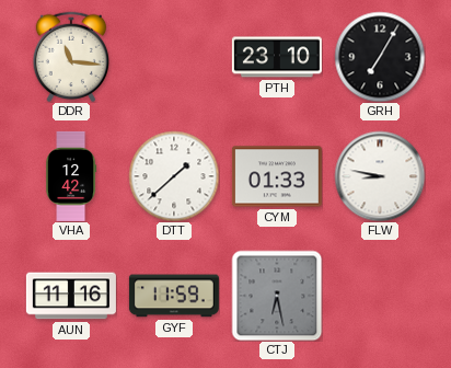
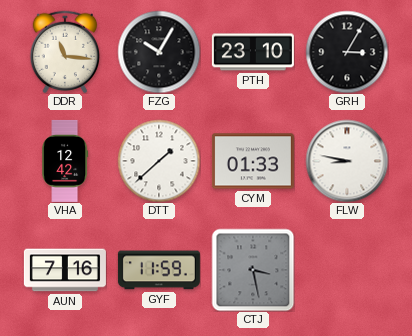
FZG: none -> 10:05 (159, 52)
GRH: 7:05 -> 3:05 (347, 52)
AUN: 11:16 -> 7:16 (65, 270)
CTJ: 6:28 -> 3:28 (253, 270)
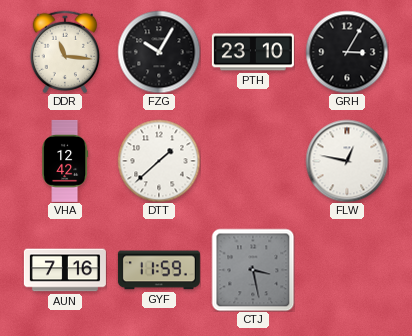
CYM: 01:33 -> none (253, 161)
FLW: 8:47 -> 12:47 (347, 161)
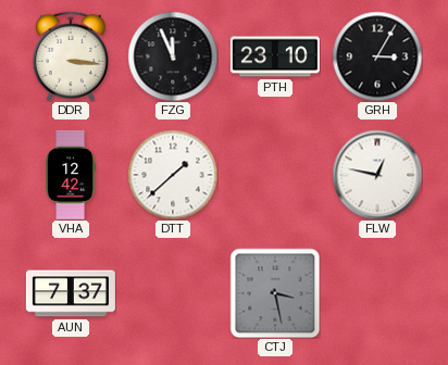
DDR: 11:16 -> 3:16 (71, 56)
FZG: 10:05 -> 11:56 (173, 56)
AUN: 7:16 -> 7:37 (71, 293)
GYF: 11:59 -> none (159, 270)
